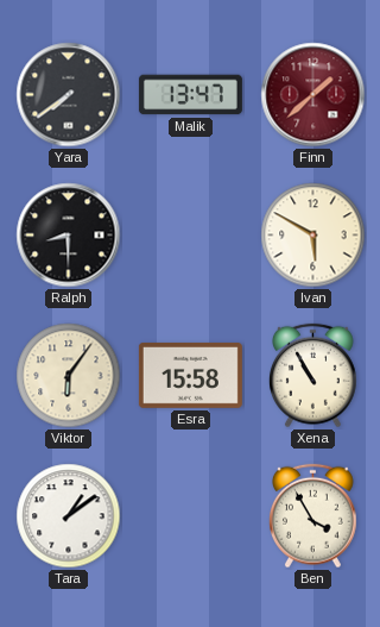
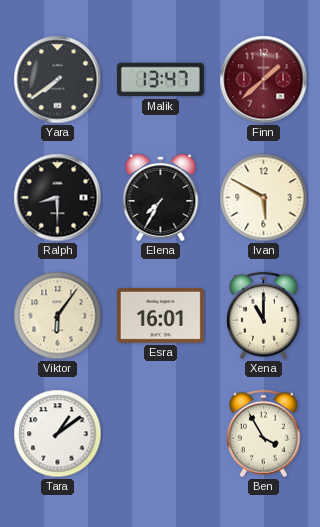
Elena: none -> 7:35 (161, 198)
Esra: 15:58 -> 16:01 (160, 315)
Xena: 10:55 -> 11:00 (264, 316)
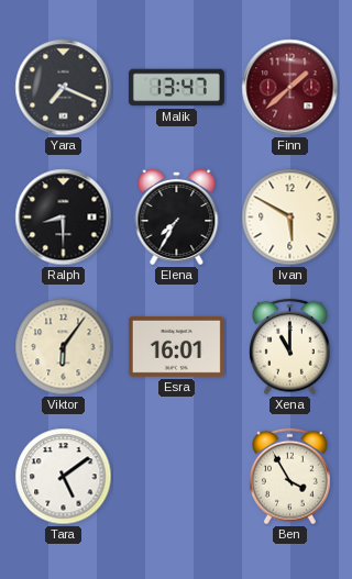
Yara: 7:39 -> 7:19 (64, 88)
Tara: 1:09 -> 5:09 (64, 477)
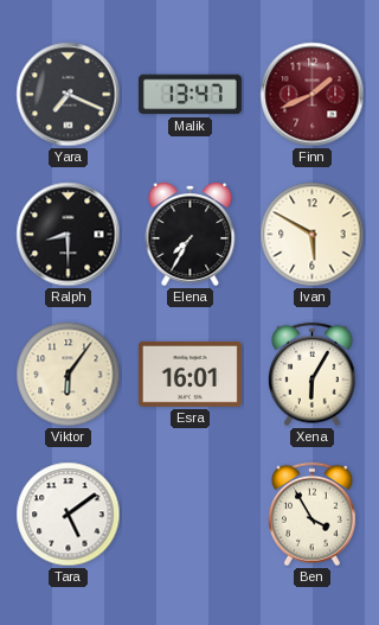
Finn: 1:38 -> 1:41 (313, 95)
Xena: 11:00 -> 6:05 (313, 375)
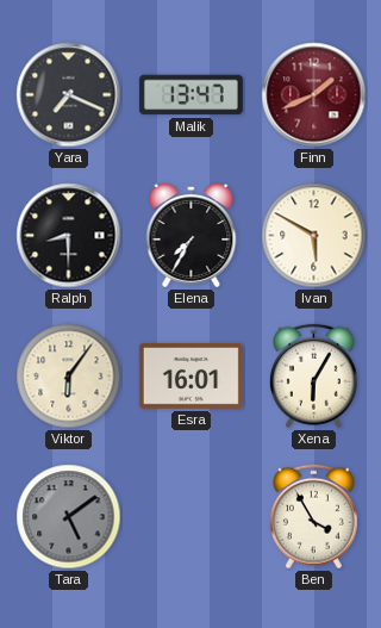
Tara dial: white -> grey (69, 517)
